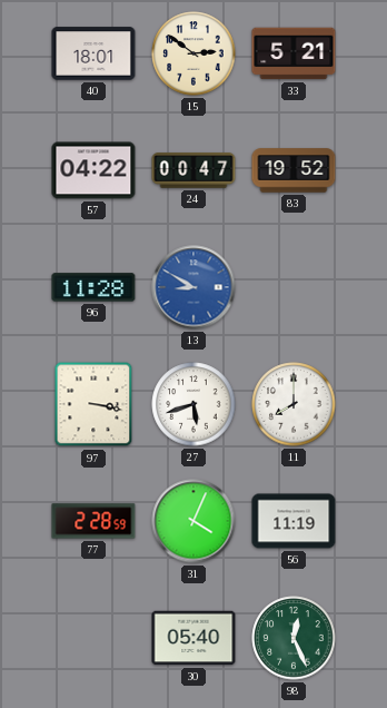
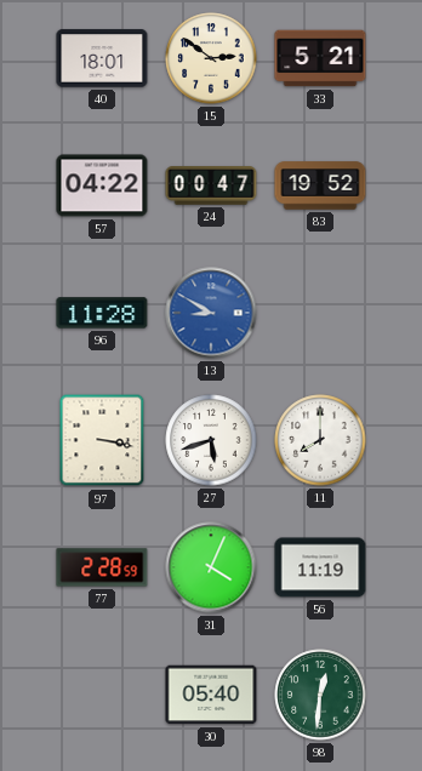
98: 12:26 -> 12:31 (320, 695)
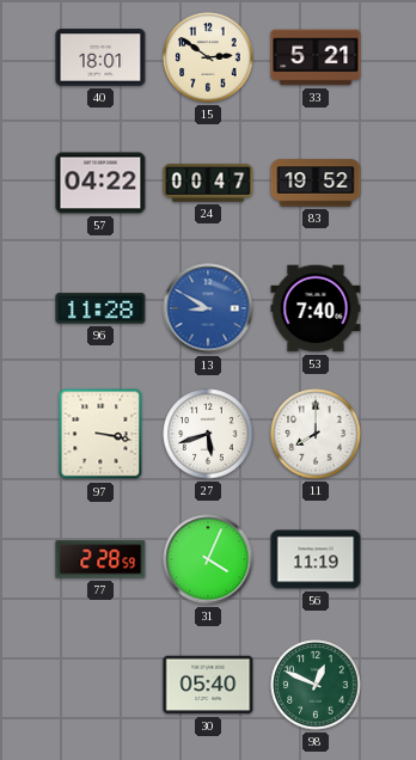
53: none -> 7:40 (316, 308)
98: 12:31 -> 12:49 (316, 685)
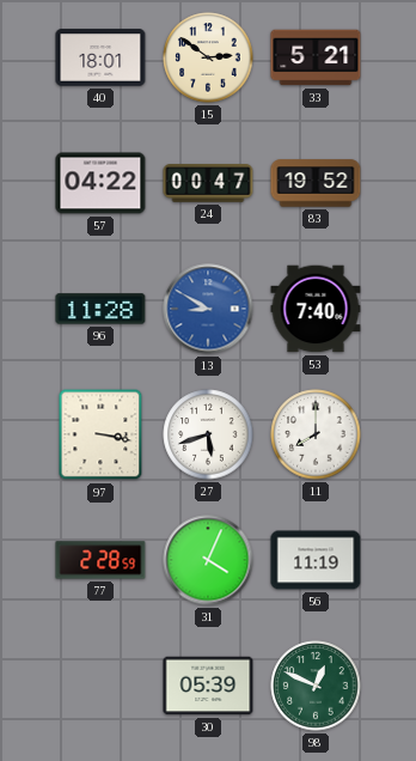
30: 05:40 -> 05:39 (208, 686)
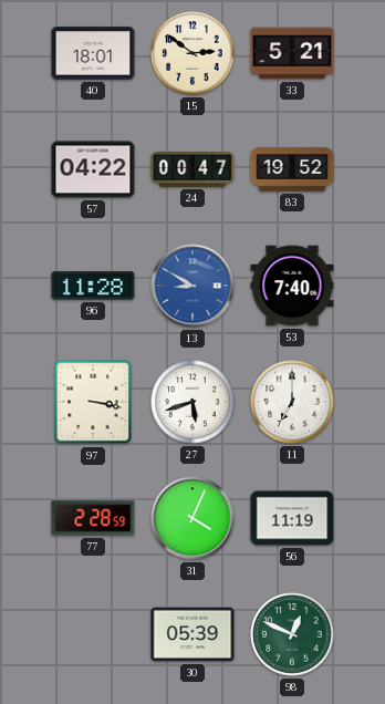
11: 8:00 -> 7:00 (292, 402)
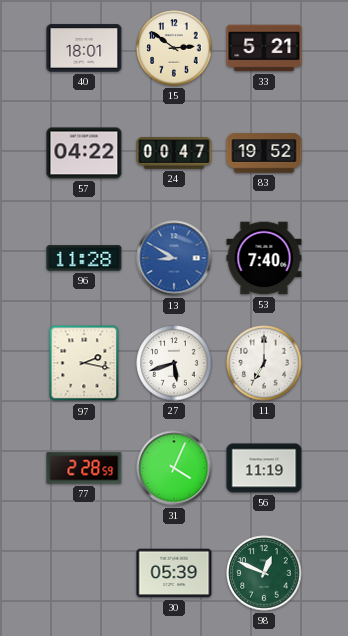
97: 3:17 -> 2:17 (84, 363)
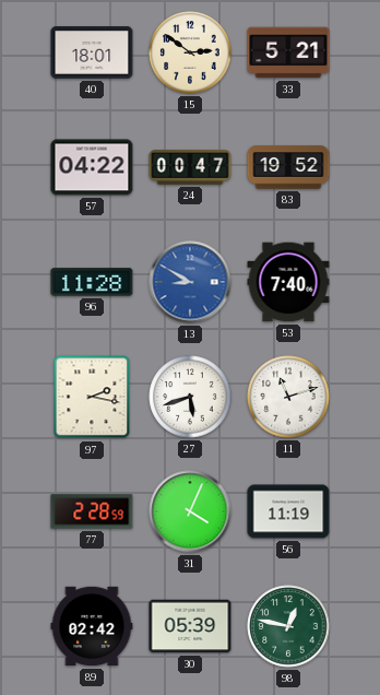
11: 7:00 -> 11:12 (288, 397)
89: none -> 02:42 (92, 626)
98: 12:49 -> 12:47 (288, 626)
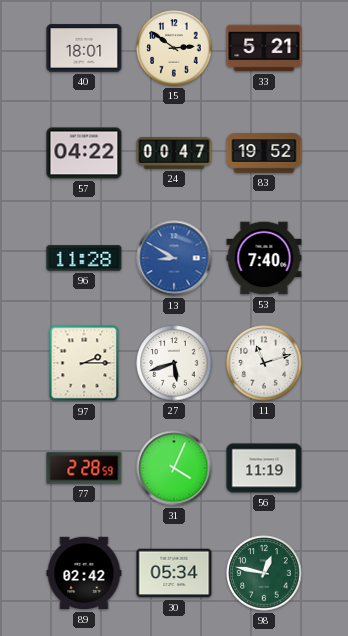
97: 2:17 -> 2:15 (84, 363)
30: 05:39 -> 05:34 (174, 573)
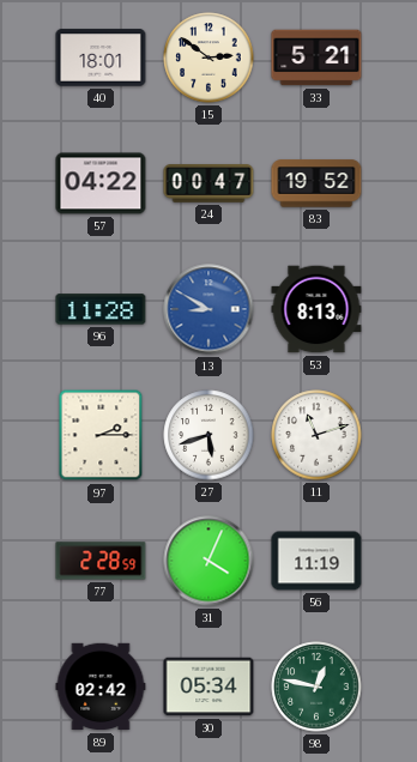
53: 7:40 -> 8:13 (316, 309)
